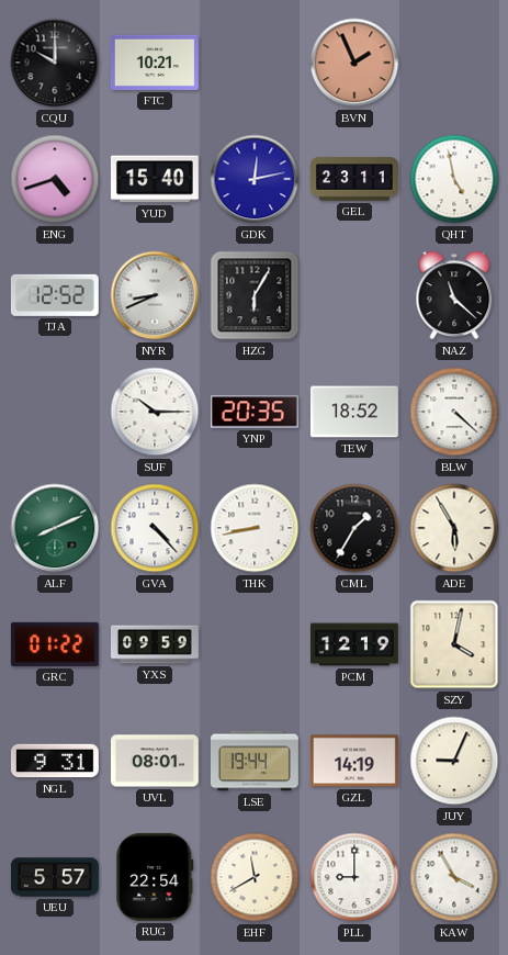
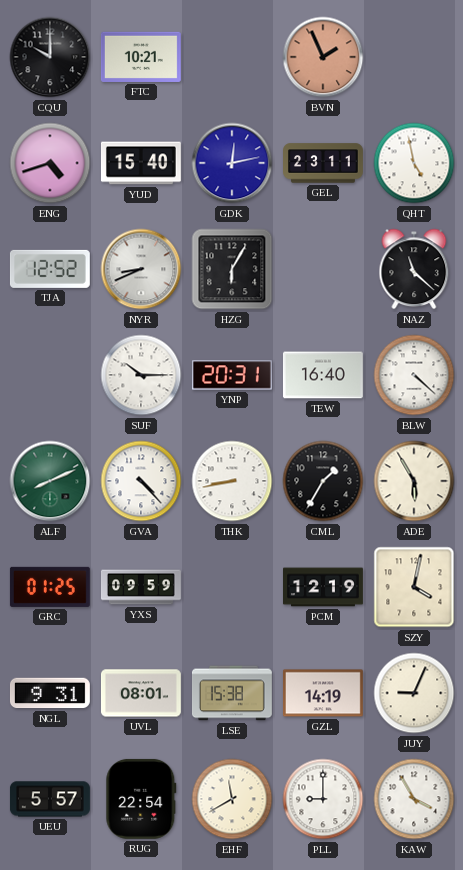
YNP: 20:35 -> 20:31 (232, 375)
TEW: 18:52 -> 16:40 (323, 375)
GRC: 01:22 -> 01:25 (50, 587)
LSE: 19:44 -> 15:38 (232, 693)
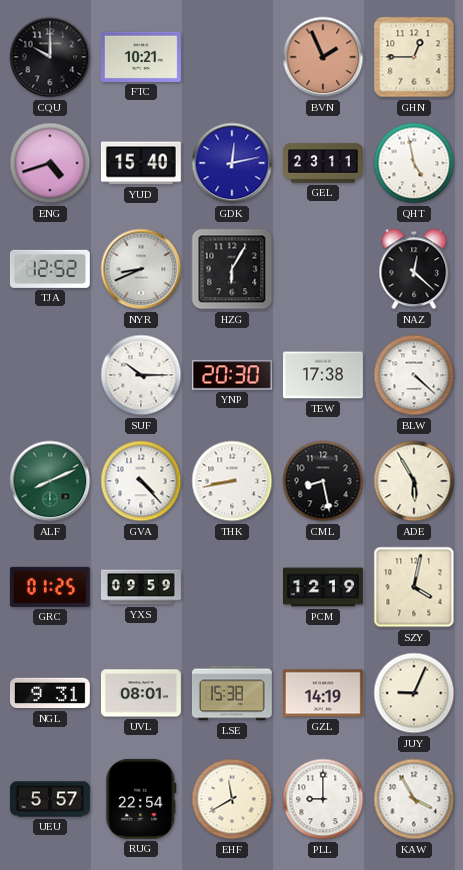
GHN: none -> 12:45 (414, 57)
NAZ: 11:22 -> 12:22 (414, 269)
YNP: 20:31 -> 20:30 (232, 375)
TEW: 16:40 -> 17:38 (323, 375)
CML: 1:35 -> 8:28 (323, 481)
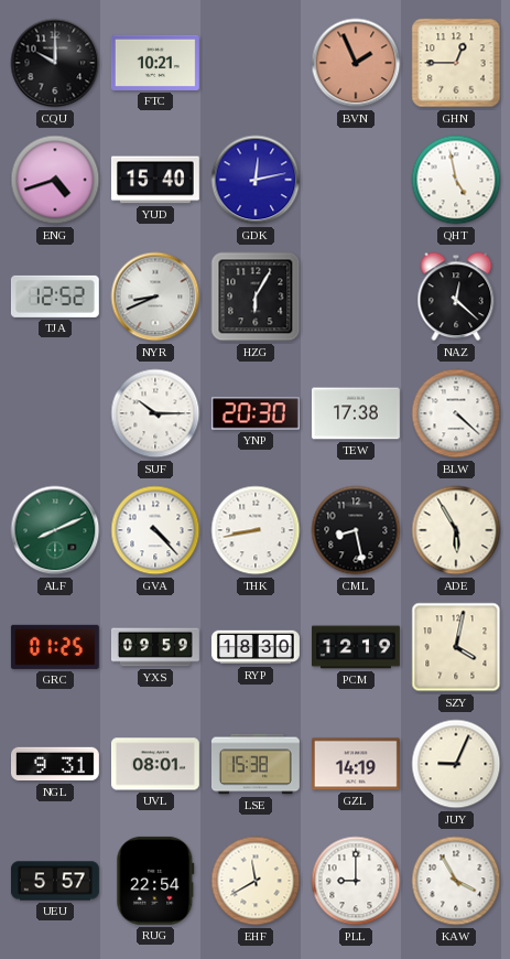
GEL: 23:11 -> none (324, 163)
RYP: none -> 18:30 (256, 647)
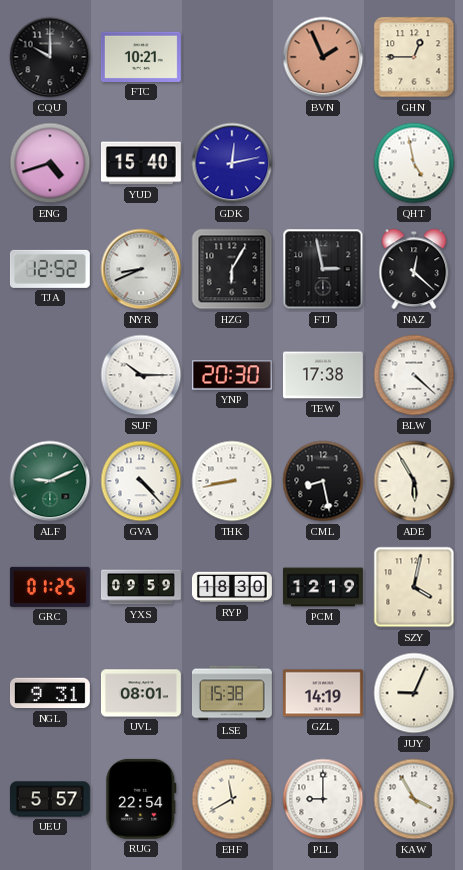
FTJ: none -> 2:58 (323, 269)
ALF: 8:11 -> 9:11 (50, 481)
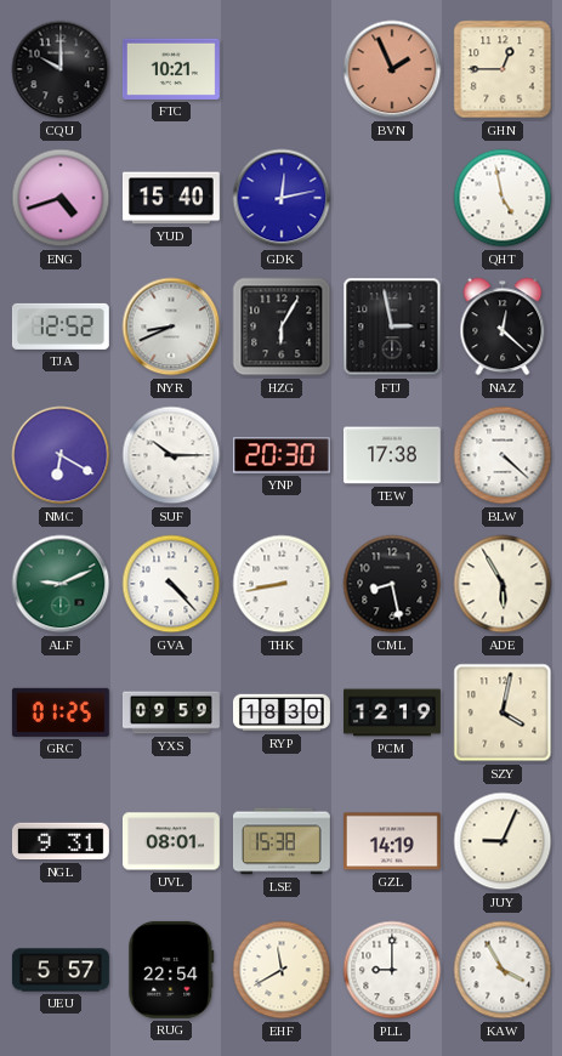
NMC: none -> 6:20 (61, 455)
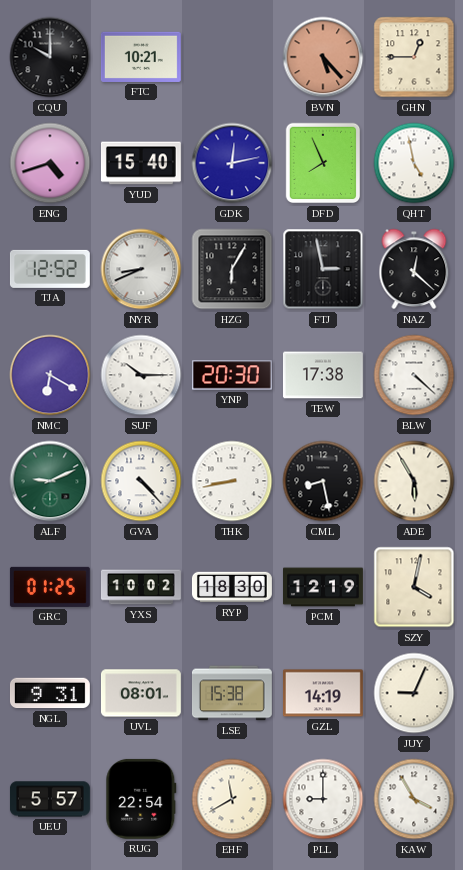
BVN: 1:56 -> 5:23 (323, 57)
DFD: none -> 7:56 (323, 163)
YXS: 09:59 -> 10:02 (141, 587)
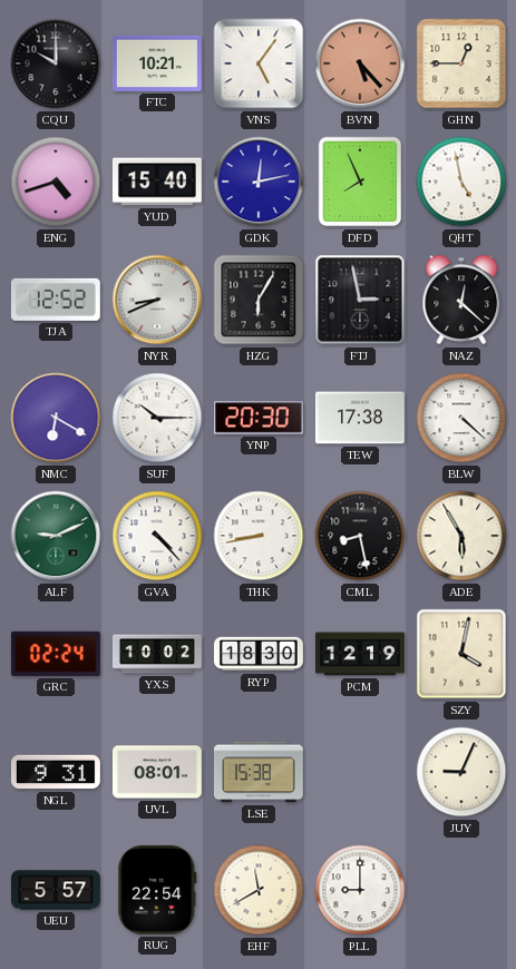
VNS: none -> 5:06 (259, 63)
GRC: 01:25 -> 02:24 (56, 654)
GZL: 14:19 -> none (323, 693)
KAW: 3:55 -> none (414, 799)
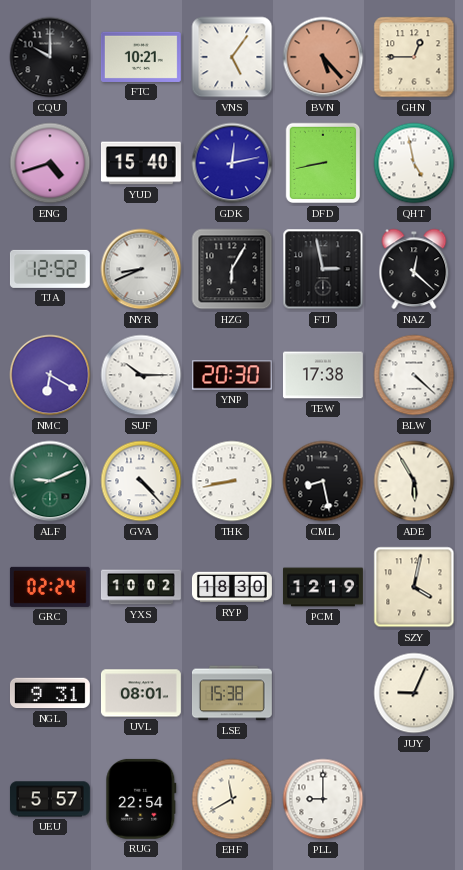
DFD: 7:56 -> 8:43 (323, 163)
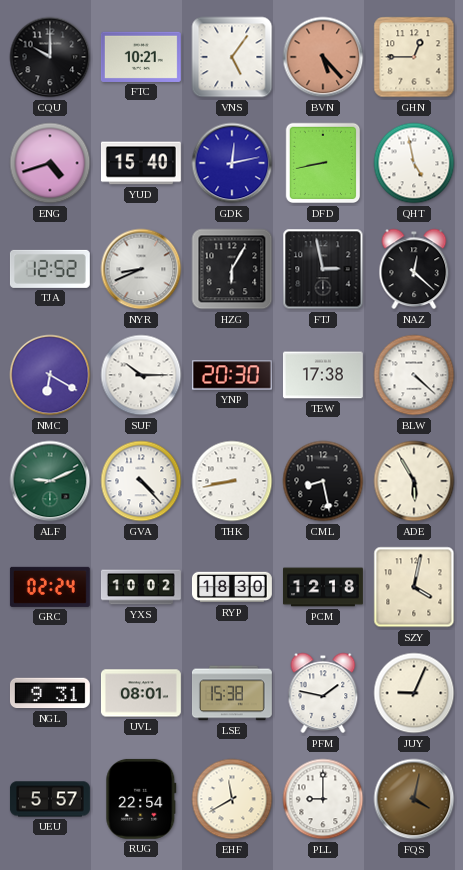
PCM: 12:19 -> 12:18 (324, 587)
PFM: none -> 1:47 (323, 693)
FQS: none -> 4:02 (414, 799)
